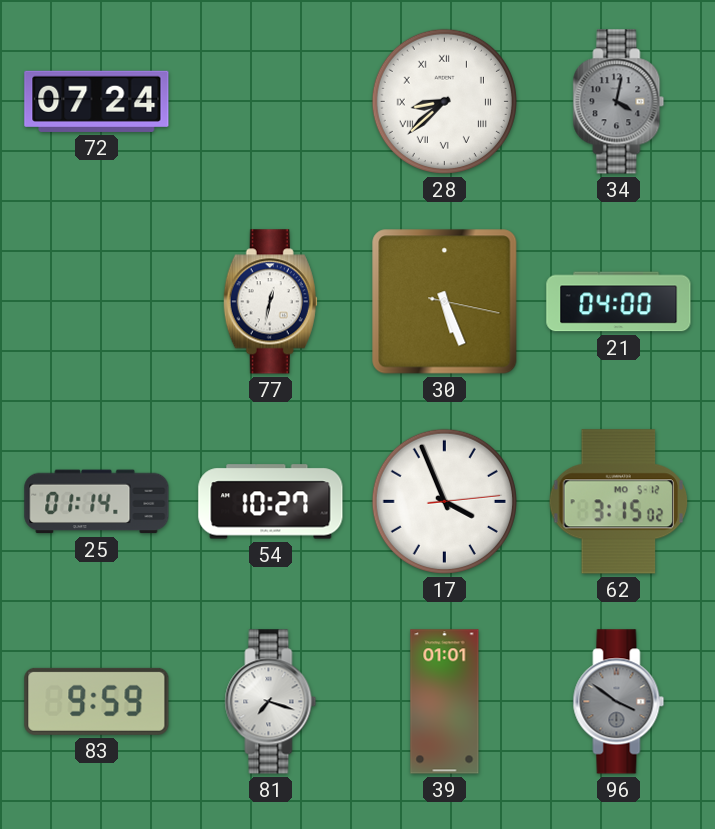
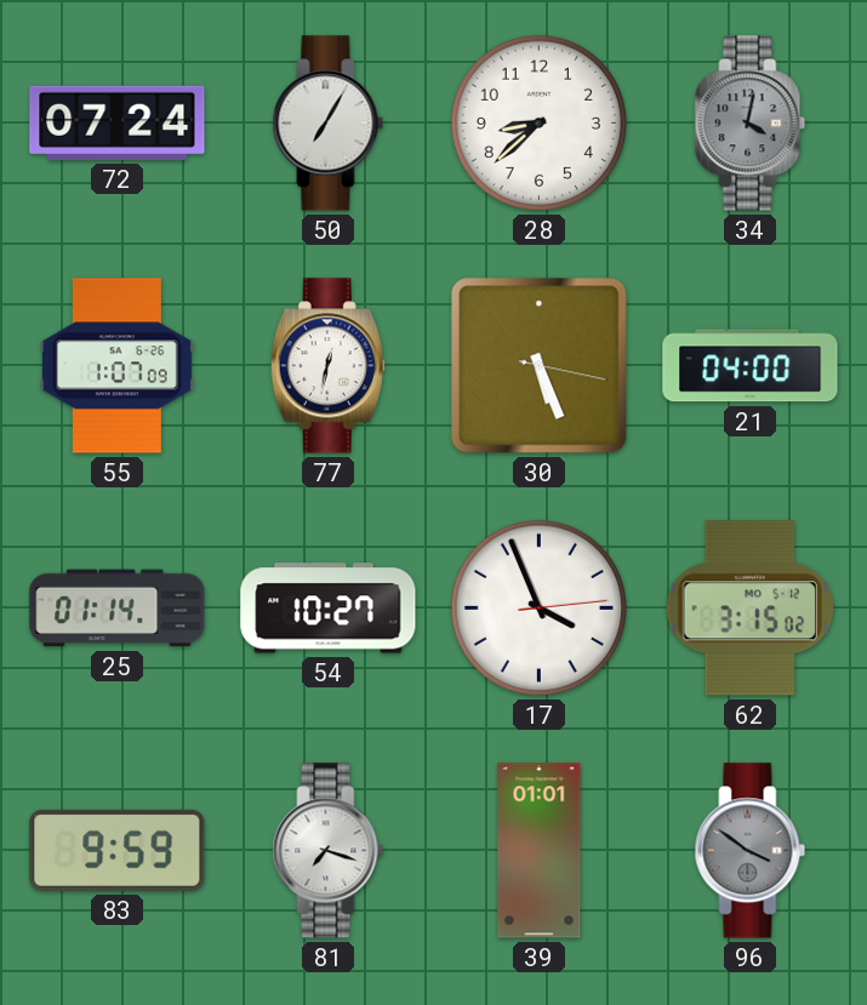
50: none -> 7:05 (329, 124)
28 numerals: Roman -> Arabic (538, 122)
55: none -> 1:07 (116, 366)
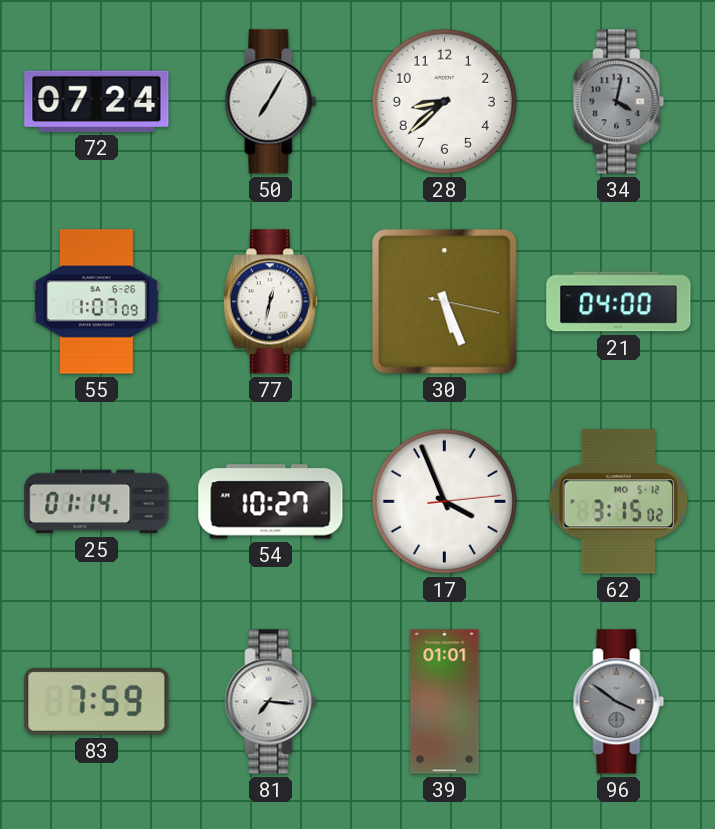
83: 9:59 -> 7:59 (97, 701)
81: 7:18 -> 7:16 (271, 702)
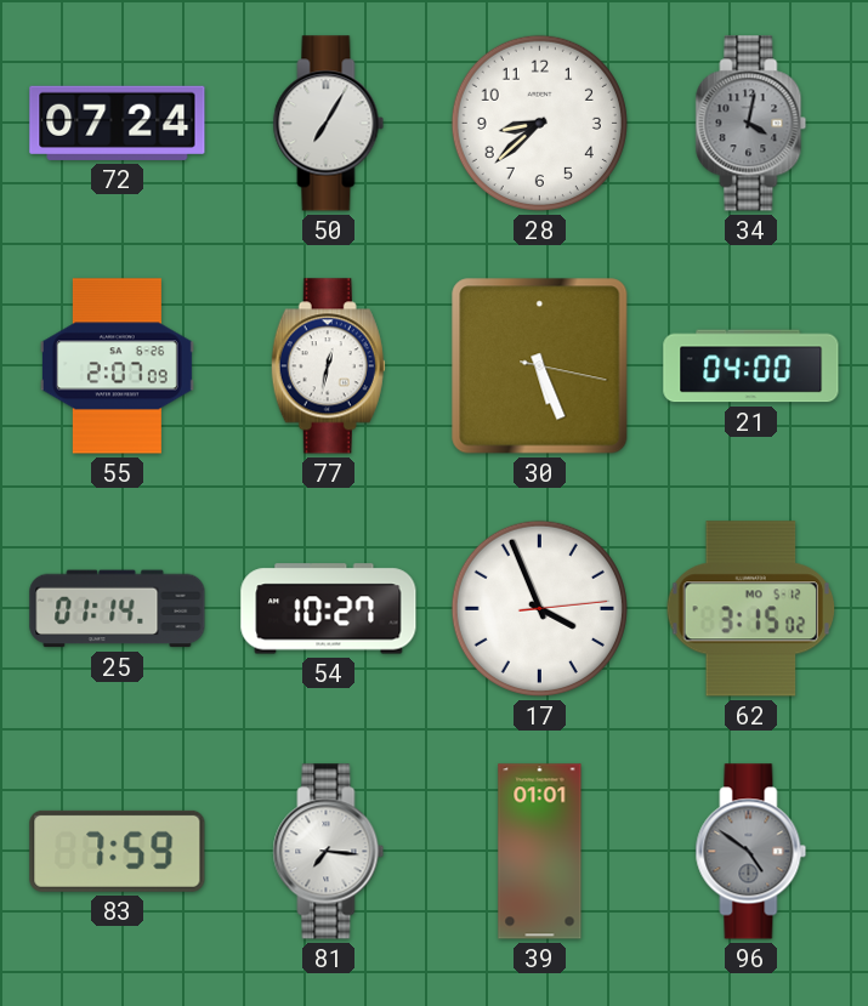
55: 1:07 -> 2:07 (117, 366)
96: 3:51 -> 4:51 (751, 852)
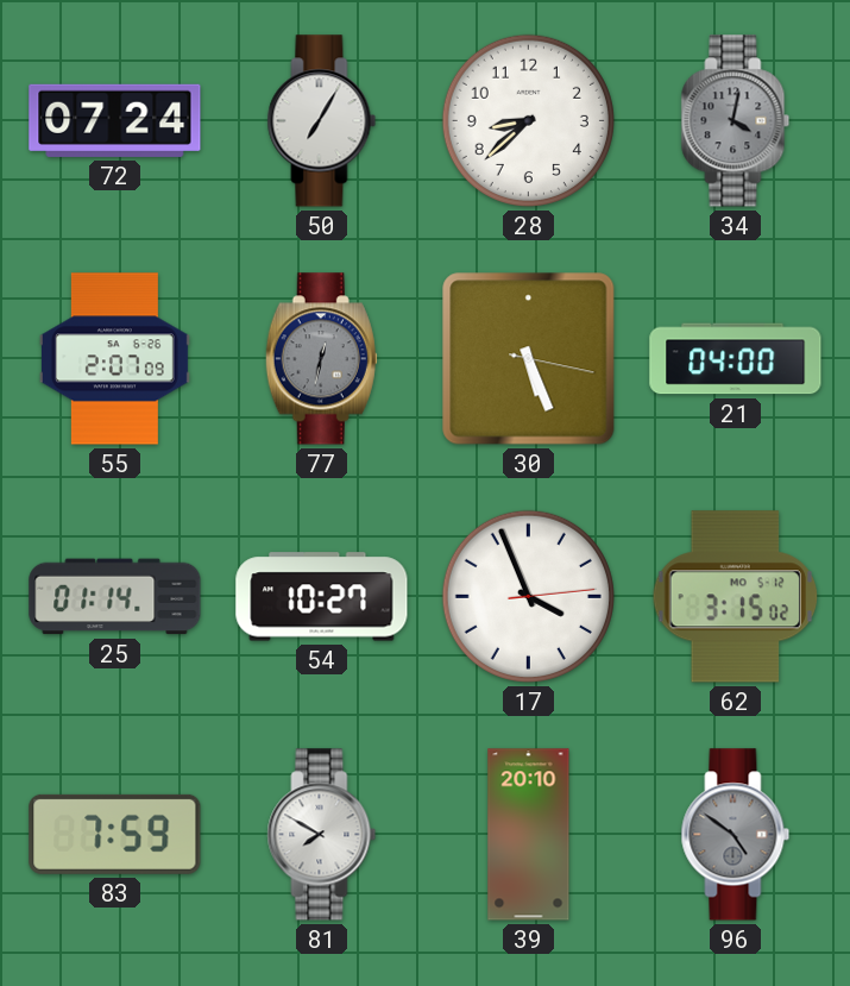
77 dial: white -> grey (321, 359)
81: 7:16 -> 7:50 (322, 835)
39: 01:01 -> 20:10 (529, 835)
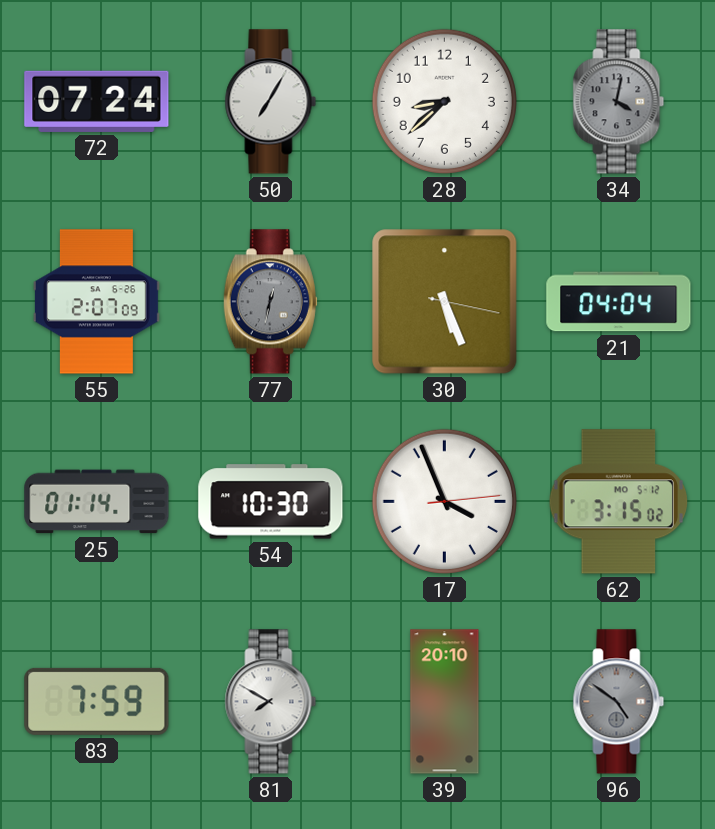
21: 04:00 -> 04:04 (619, 302)
54: 10:27 -> 10:30 (271, 502)
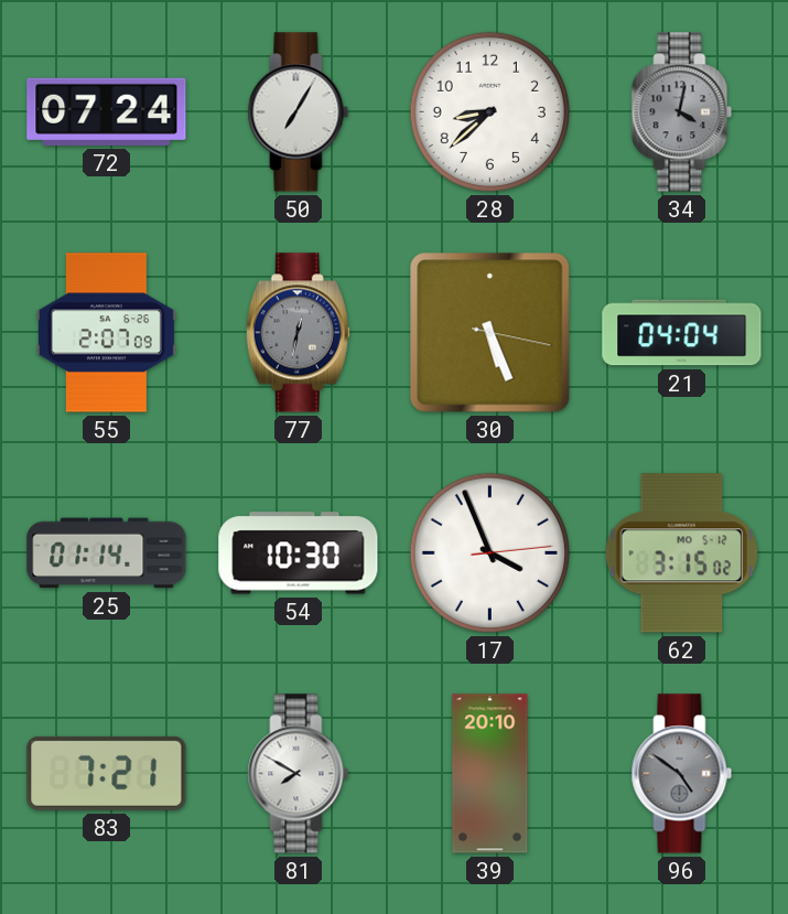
83: 7:59 -> 7:21 (107, 773)
